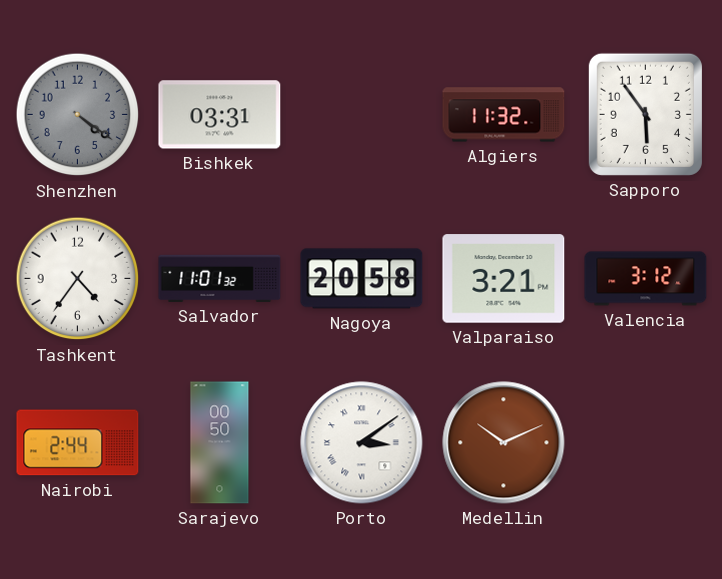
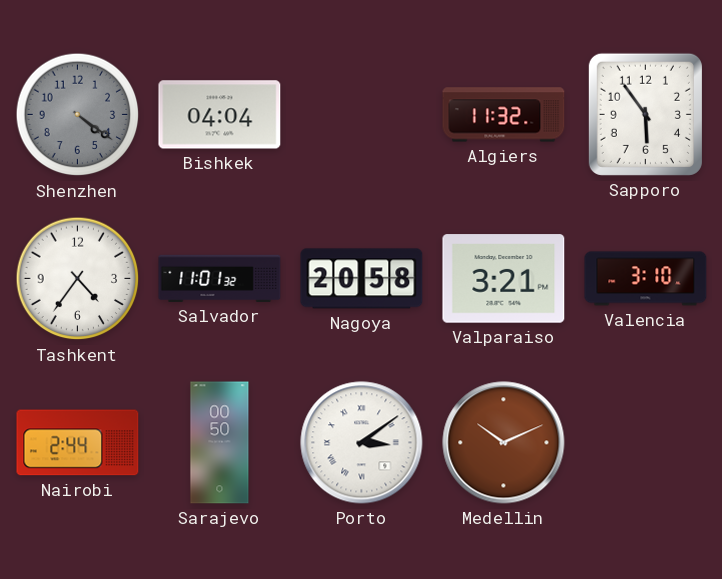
Bishkek: 03:31 -> 04:04 (220, 115)
Valencia: 3:12 -> 3:10 (646, 279)
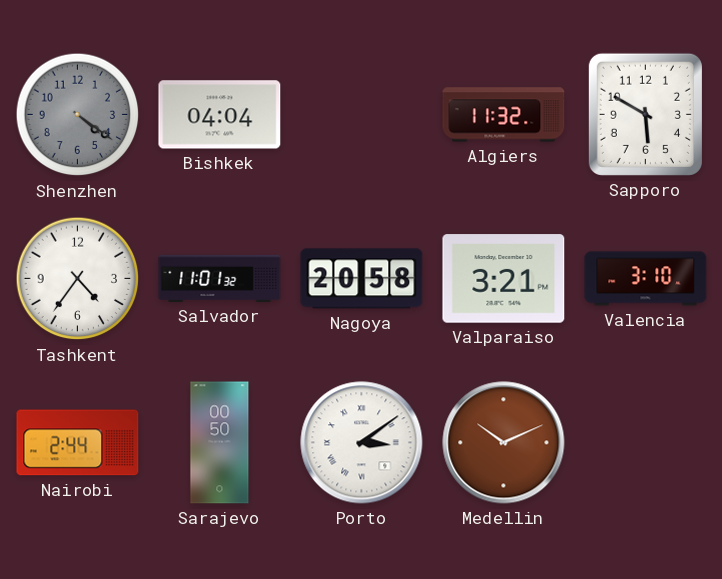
Sapporo: 5:54 -> 5:50 (645, 114)
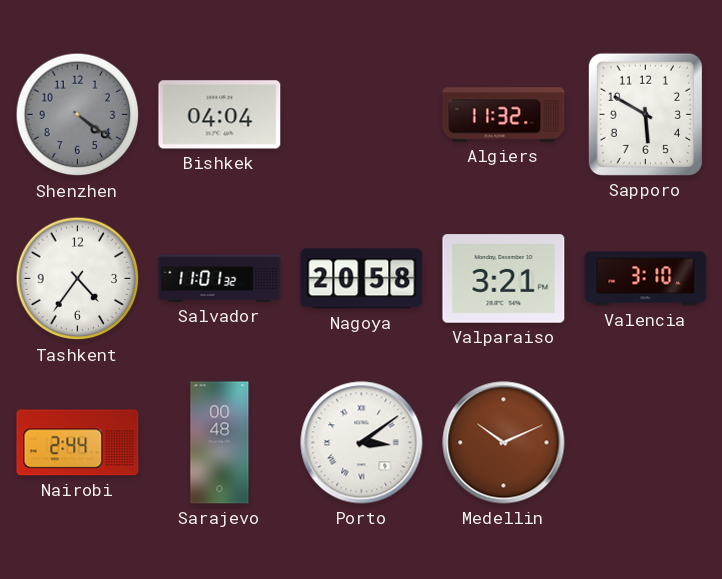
Sarajevo: 00:50 -> 00:48 (220, 443)
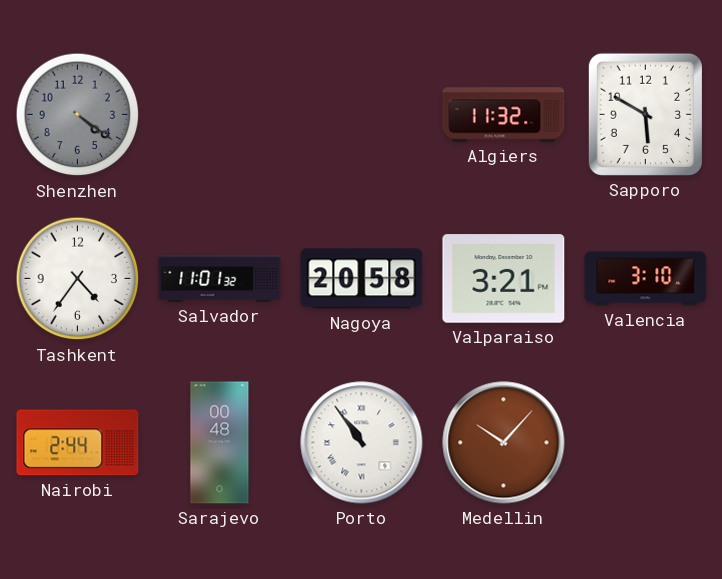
Bishkek: 04:04 -> none (220, 115)
Porto: 3:09 -> 10:54 (362, 443)
Medellin: 10:11 -> 10:07 (504, 443)
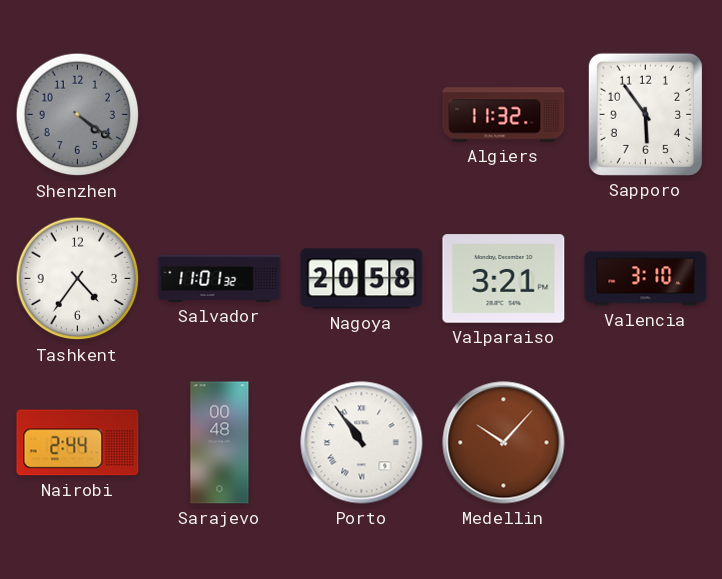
Sapporo: 5:50 -> 5:54 (645, 114)
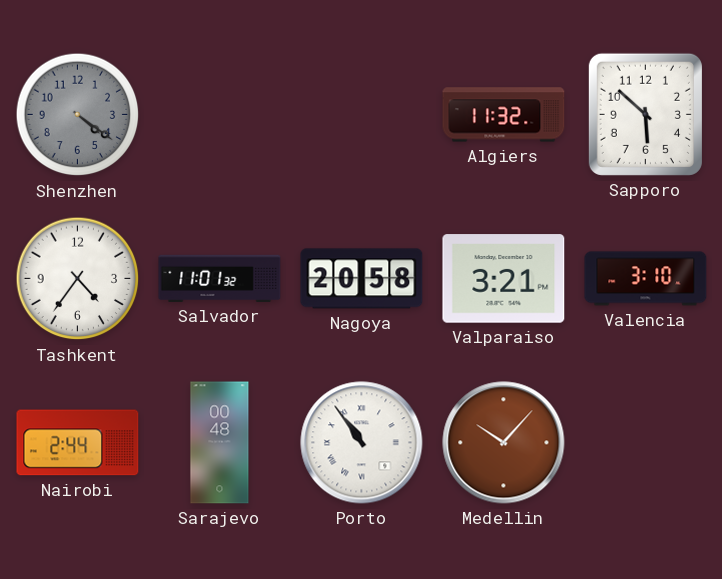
Sapporo: 5:54 -> 5:52 (645, 114)
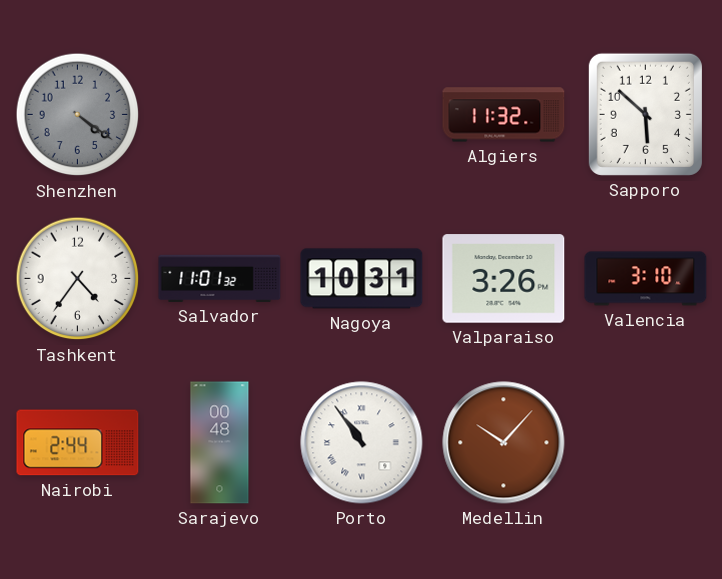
Nagoya: 20:58 -> 10:31 (362, 279)
Valparaiso: 3:21 -> 3:26 (504, 279)
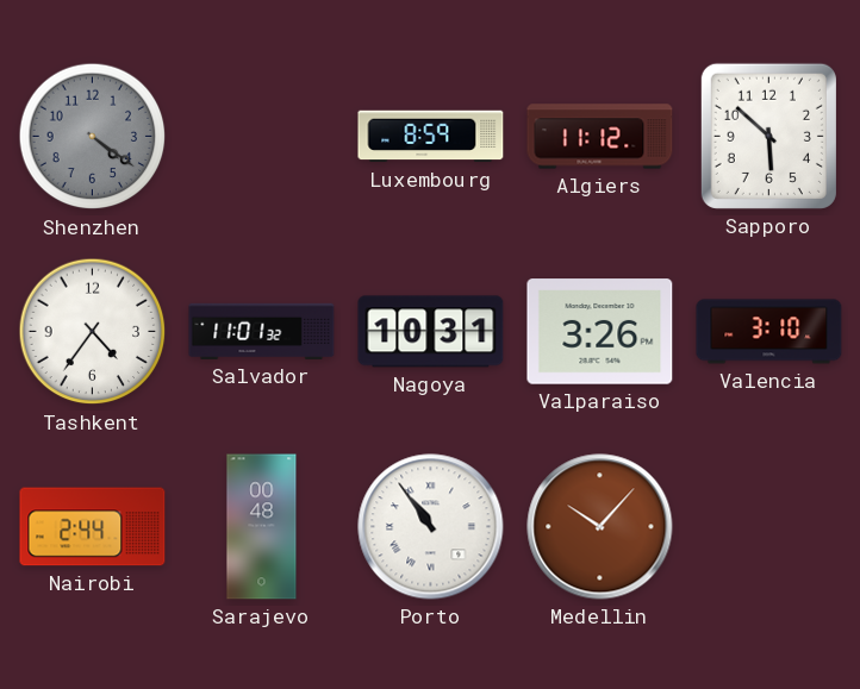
Luxembourg: none -> 8:59 (431, 137)
Algiers: 11:32 -> 11:12 (600, 137)
